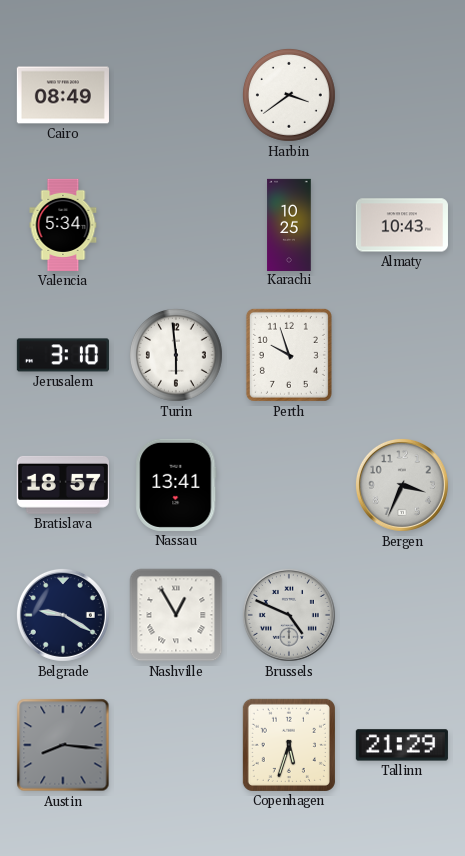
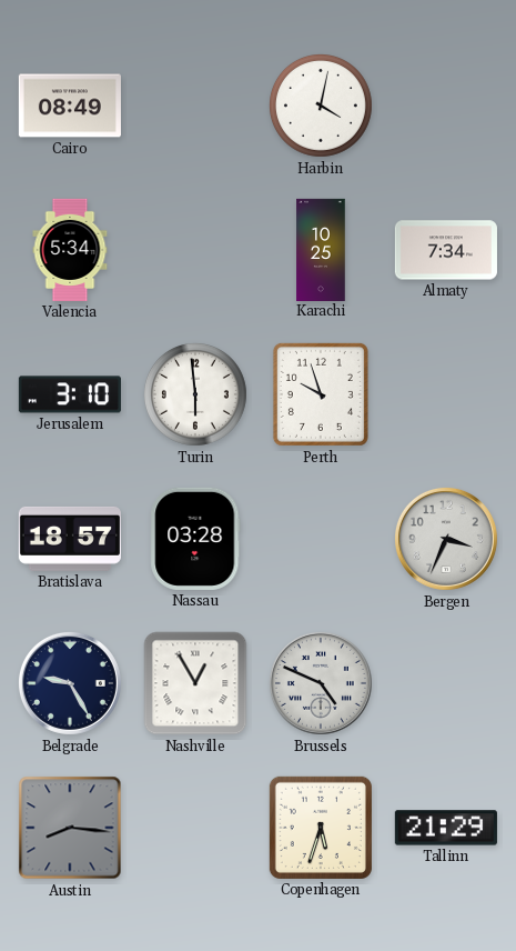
Harbin: 3:39 -> 4:02 (321, 106)
Almaty: 10:43 -> 7:34 (446, 250)
Nassau: 13:41 -> 03:28 (195, 539)
Belgrade: 9:20 -> 9:25 (70, 683)
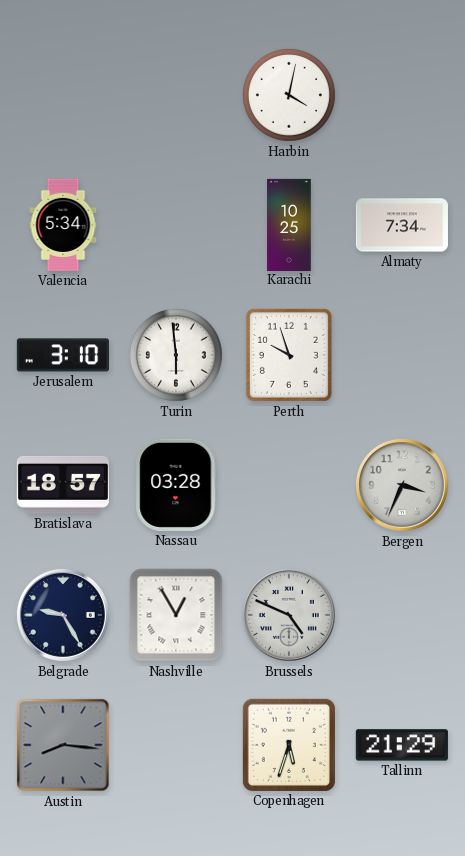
Cairo: 08:49 -> none (70, 106)
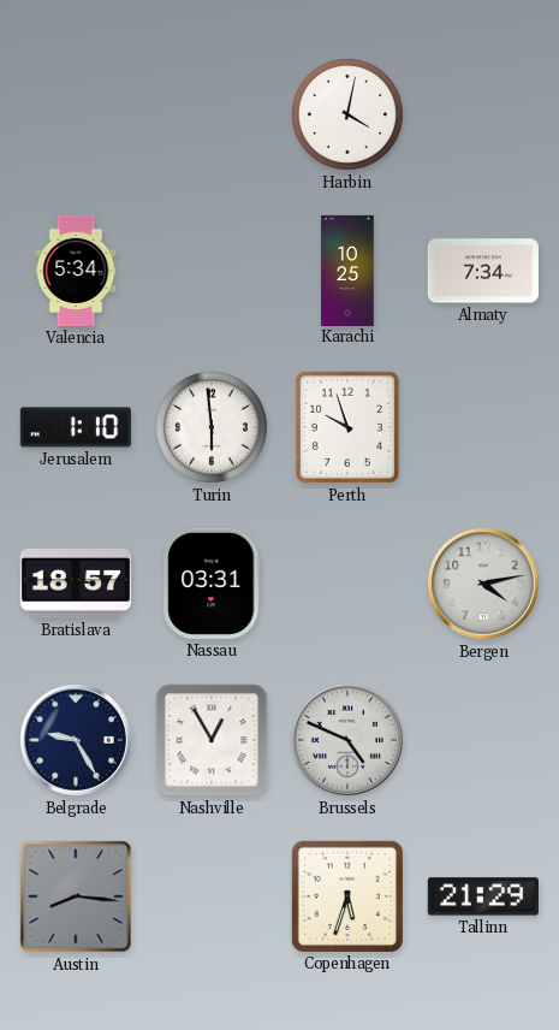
Jerusalem: 3:10 -> 1:10 (76, 427)
Nassau: 03:28 -> 03:31 (212, 584)
Bergen: 3:34 -> 4:13 (483, 584)
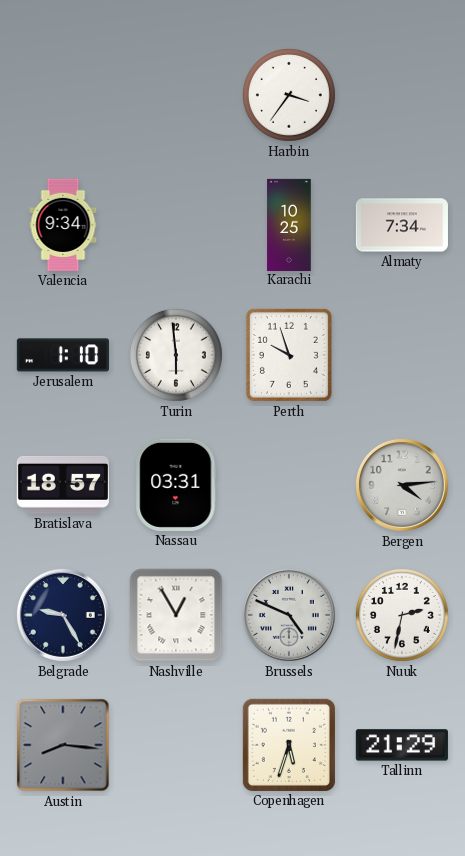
Harbin: 4:02 -> 3:36 (289, 95)
Valencia: 5:34 -> 9:34 (63, 225)
Bergen: 4:13 -> 4:14 (402, 485)
Nuuk: none -> 2:32 (402, 615)
